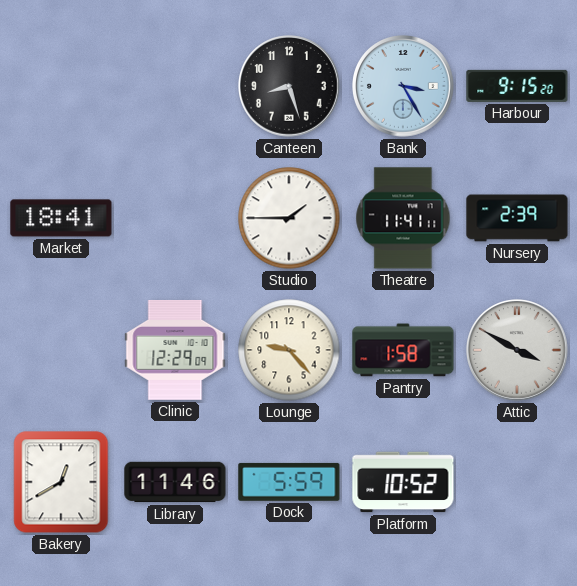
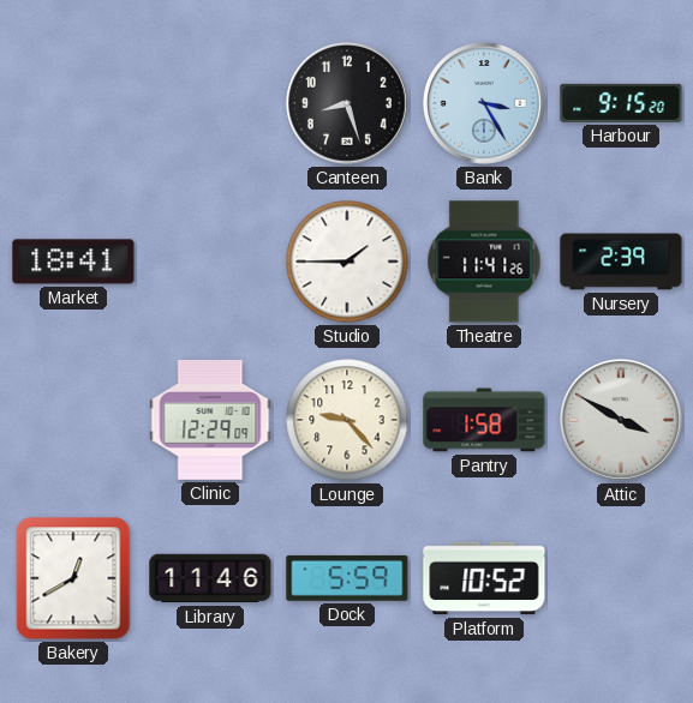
Theatre: 11:41:11 -> 11:41:26 (484, 262)
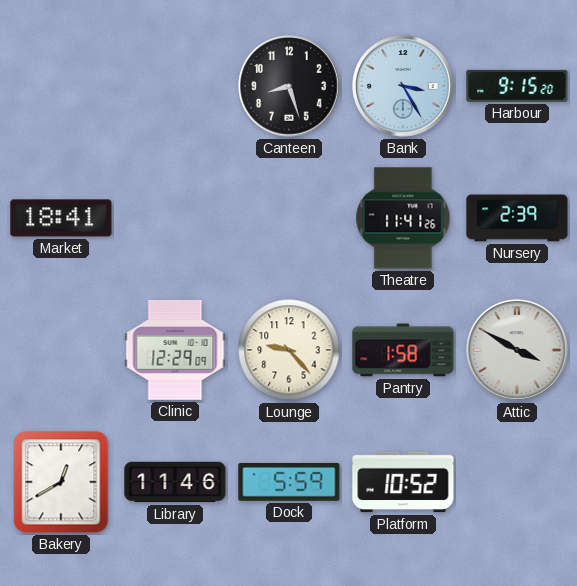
Studio: 1:45 -> none (347, 262)
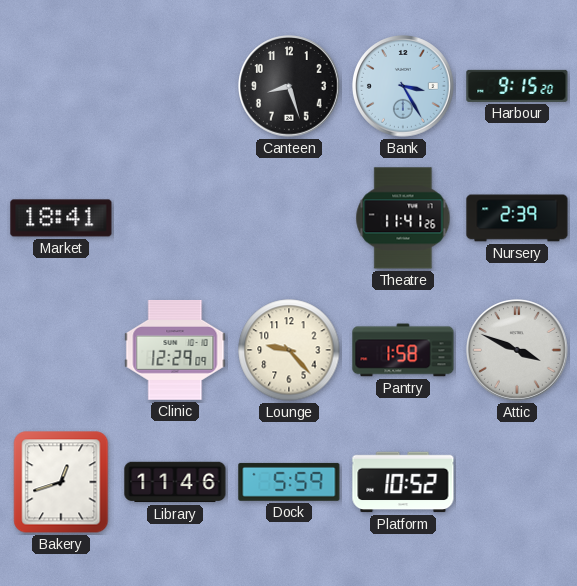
Attic: 3:50 -> 3:49 (518, 351)
Bakery: 12:40 -> 12:42 (61, 482)
